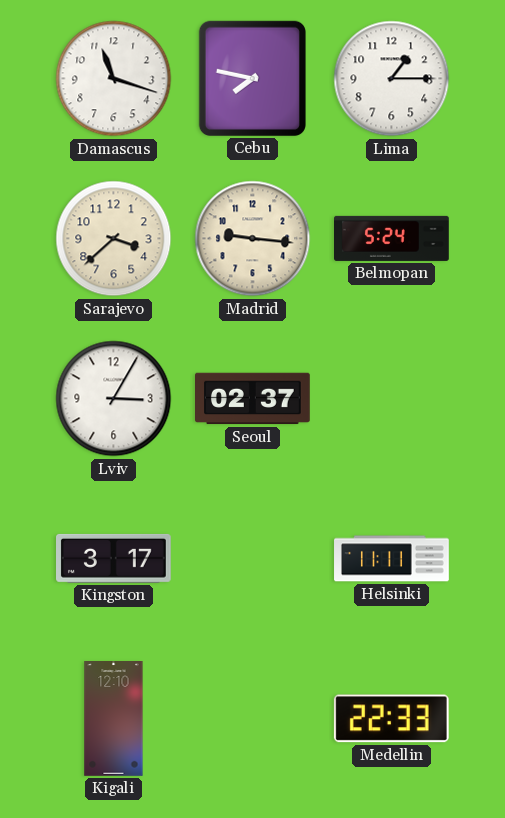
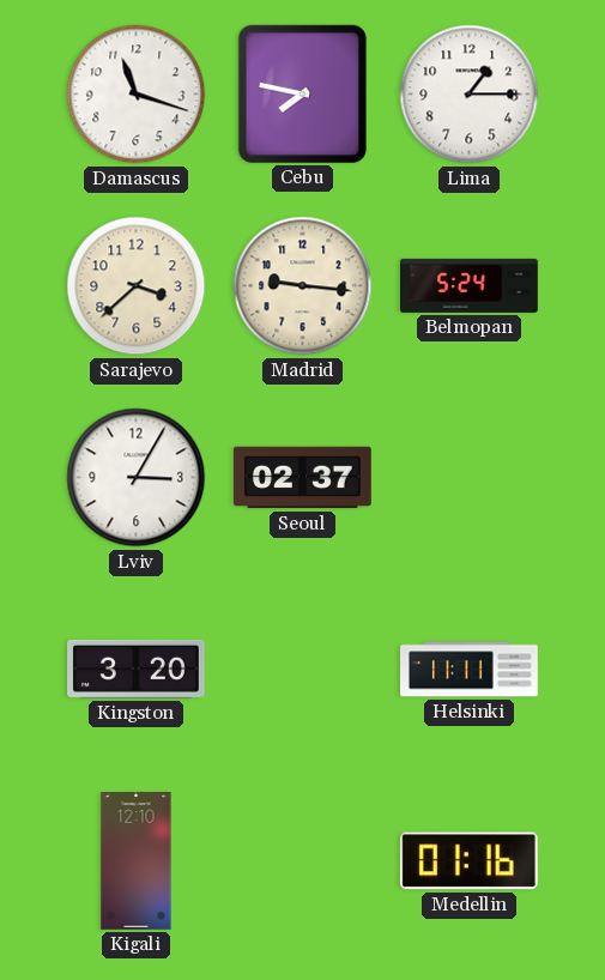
Kingston: 3:17 -> 3:20 (137, 669)
Medellin: 22:33 -> 01:16 (468, 861)
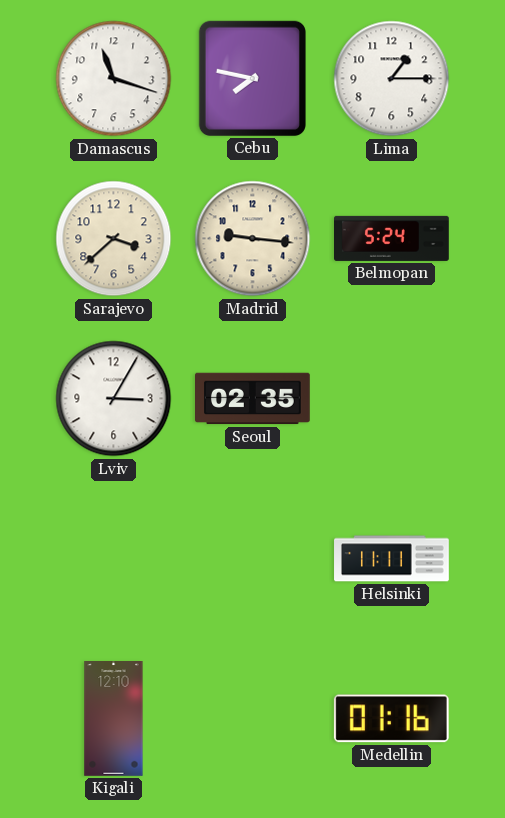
Seoul: 02:37 -> 02:35 (253, 399)
Kingston: 3:20 -> none (137, 669)
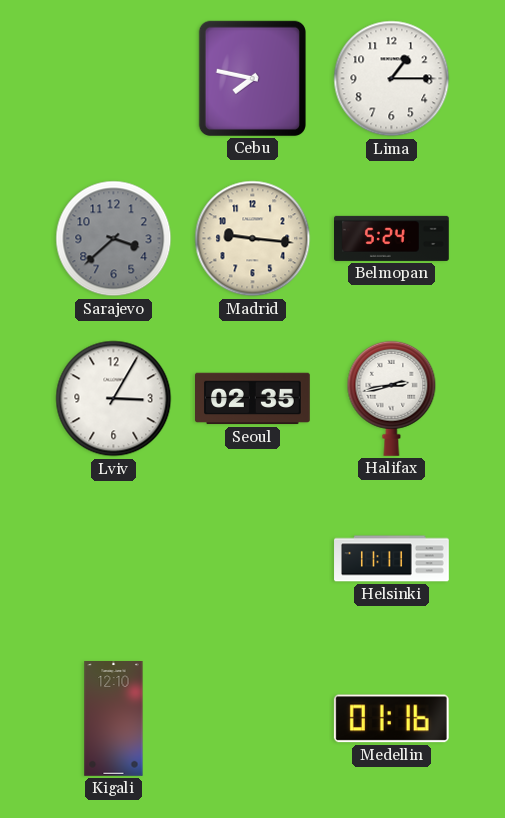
Damascus: 11:18 -> none (114, 79)
Sarajevo dial: cream -> grey (114, 239)
Halifax: none -> 2:43 (392, 398)
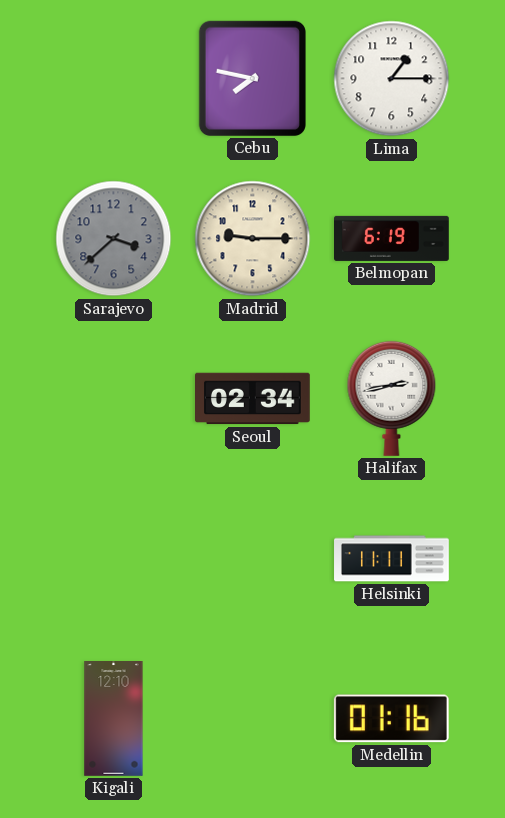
Madrid: 9:16 -> 9:15 (253, 239)
Belmopan: 5:24 -> 6:19 (392, 238)
Lviv: 3:05 -> none (114, 399)
Seoul: 02:35 -> 02:34 (253, 399)
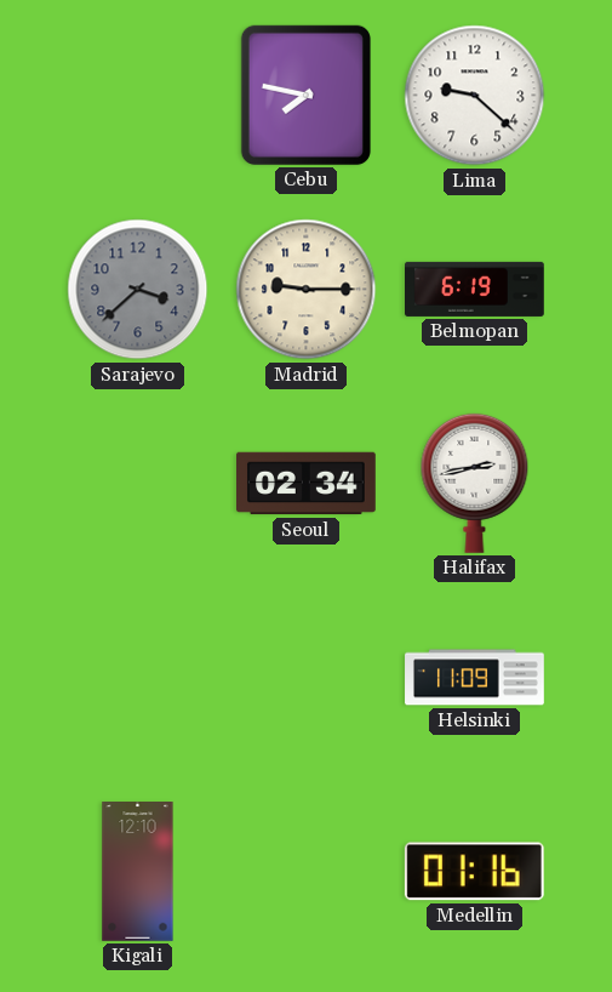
Lima: 1:15 -> 9:22 (475, 96)
Helsinki: 11:11 -> 11:09 (475, 678)
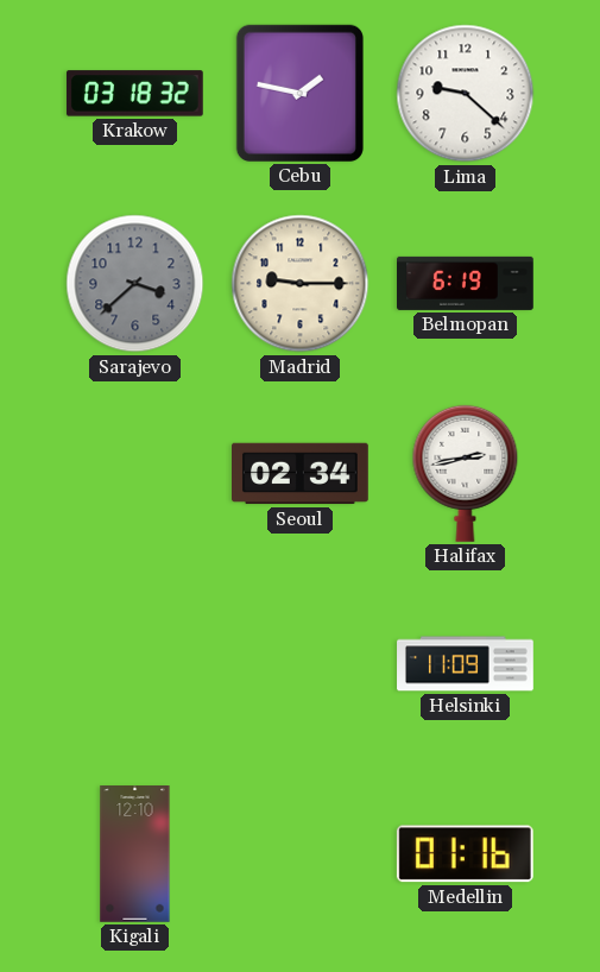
Krakow: none -> 03:18 (134, 94)
Cebu: 7:47 -> 1:47 (299, 93)
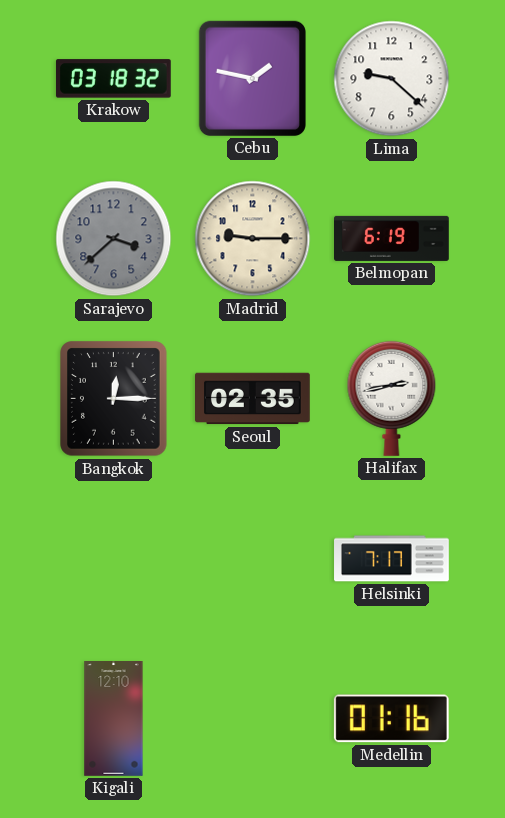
Bangkok: none -> 12:15 (114, 399)
Seoul: 02:34 -> 02:35 (253, 399)
Helsinki: 11:09 -> 7:17 (392, 559)
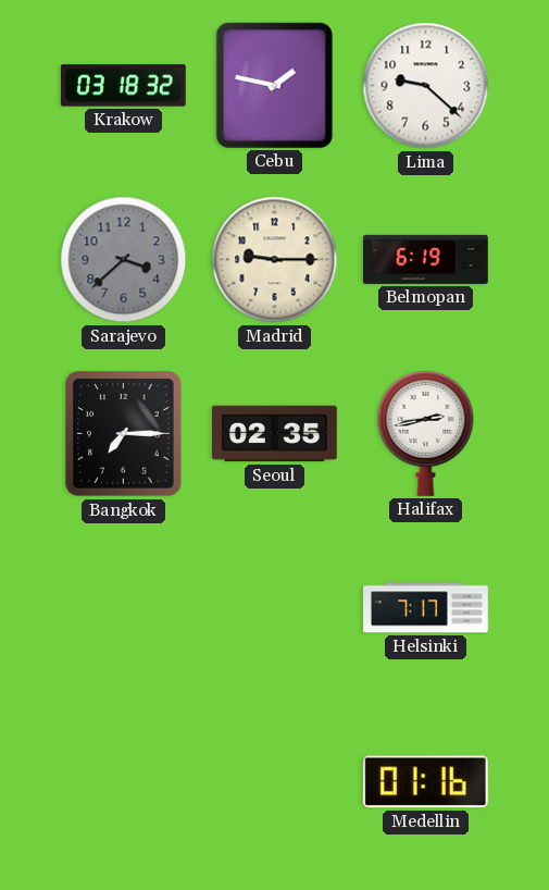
Bangkok: 12:15 -> 7:15 (124, 434)
Kigali: 12:10 -> none (114, 719)
